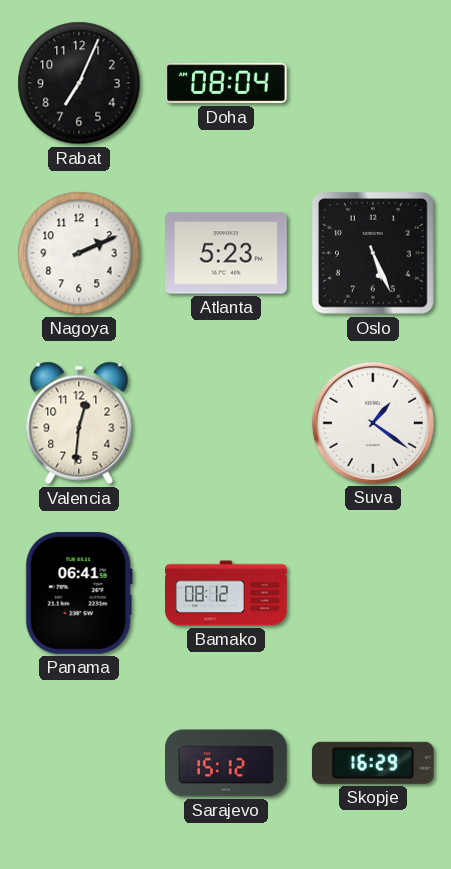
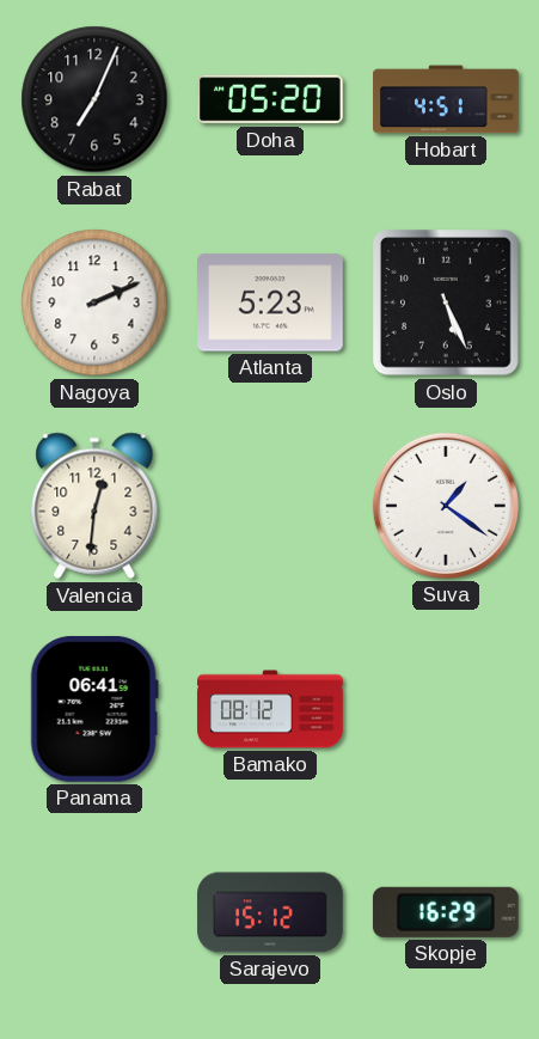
Doha: 08:04 -> 05:20 (271, 99)
Hobart: none -> 4:51 (446, 99)
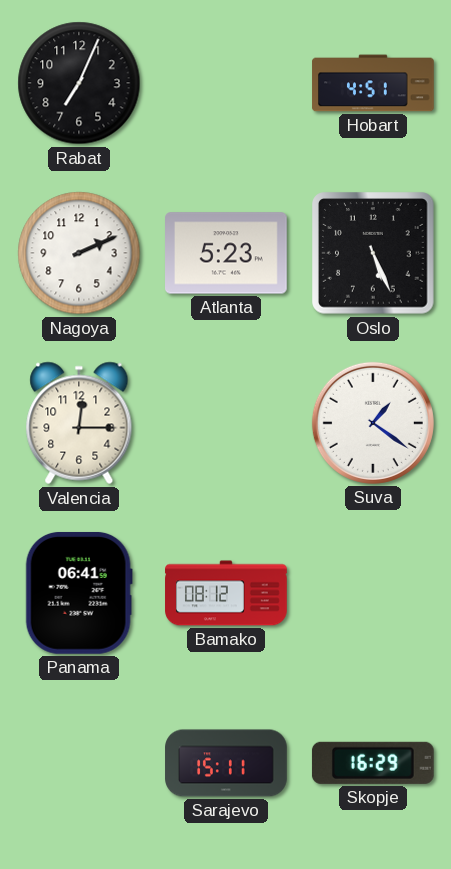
Doha: 05:20 -> none (271, 99)
Valencia: 12:31 -> 12:15 (79, 423)
Sarajevo: 15:12 -> 15:11 (226, 763)
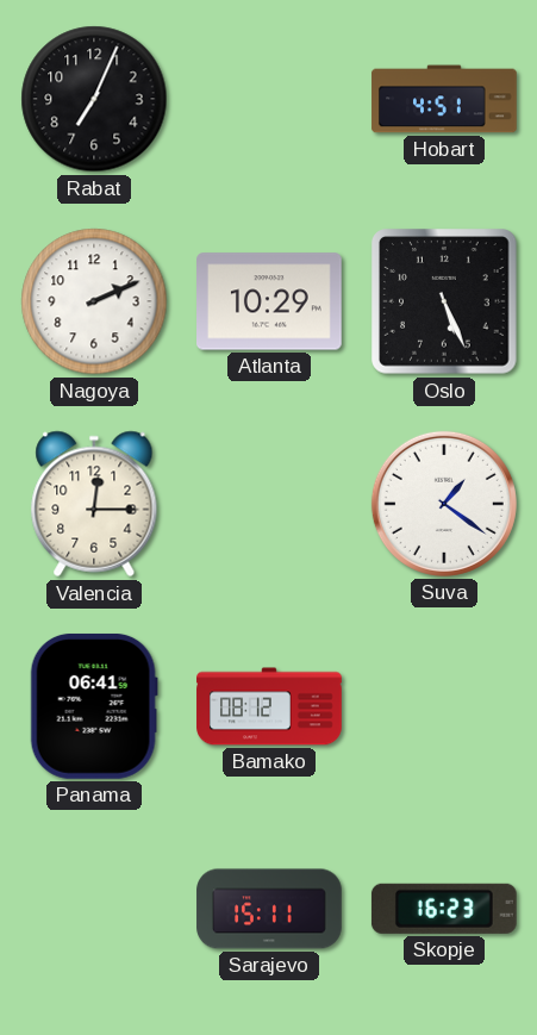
Atlanta: 5:23 -> 10:29 (270, 301)
Skopje: 16:29 -> 16:23 (444, 909)
